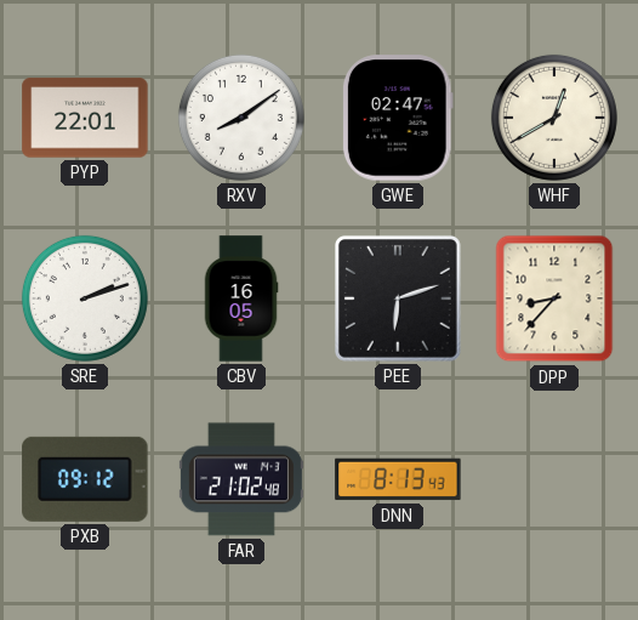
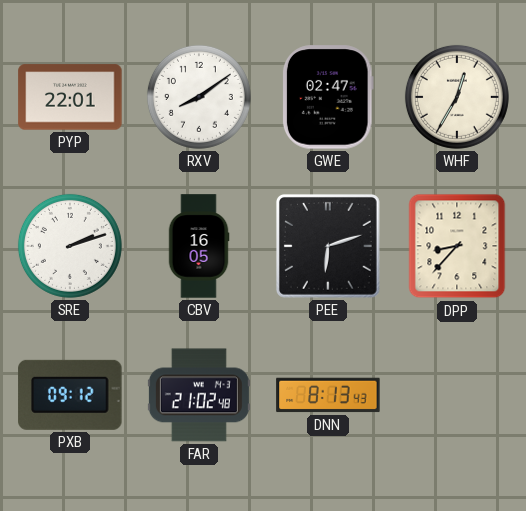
WHF: 12:40 -> 12:35 (457, 97)
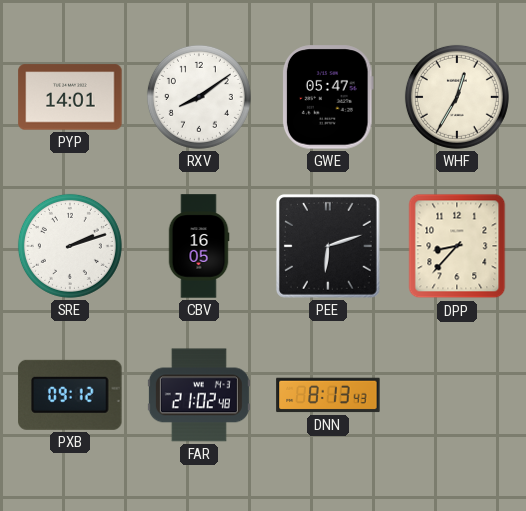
PYP: 22:01 -> 14:01 (70, 97)
GWE: 02:47 -> 05:47 (328, 97)
